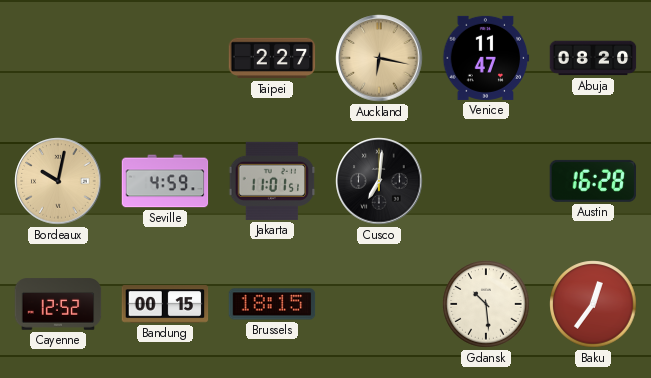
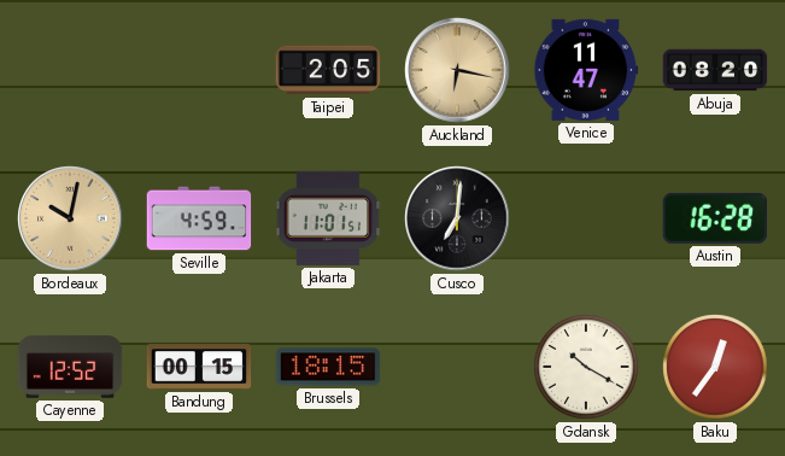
Taipei: 2:27 -> 2:05 (328, 70)
Gdansk: 10:29 -> 10:20 (586, 367)
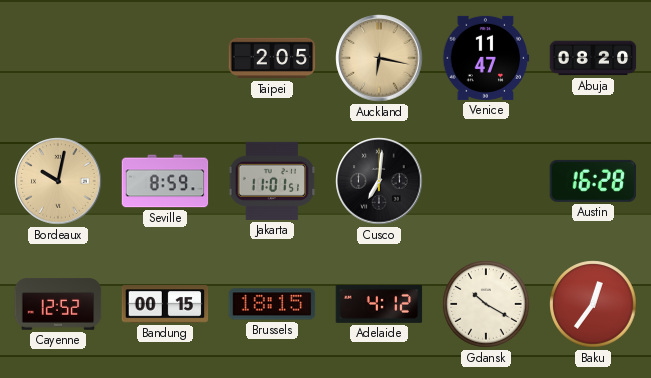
Seville: 4:59 -> 8:59 (165, 181)
Adelaide: none -> 4:12 (379, 304)
